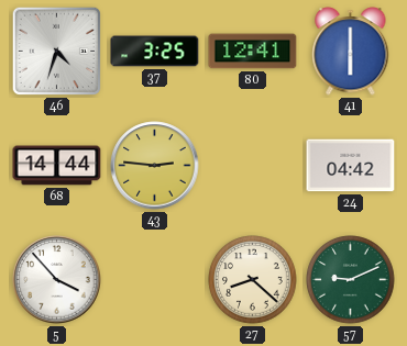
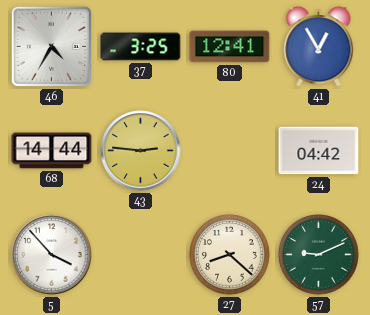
46: 4:33 -> 4:35 (51, 46)
41: 6:00 -> 12:55 (319, 47)
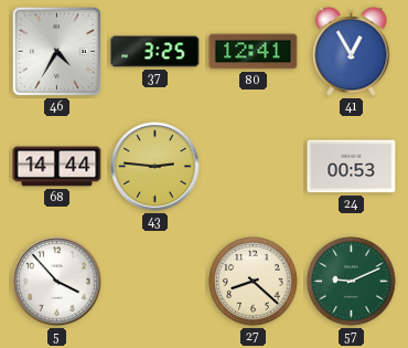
24: 04:42 -> 00:53 (352, 167)
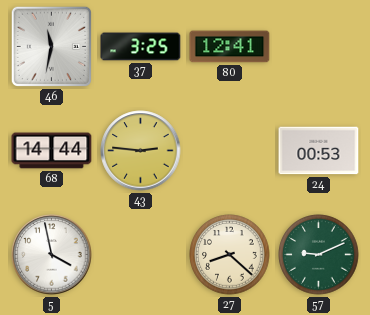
46: 4:35 -> 11:32 (51, 46)
41: 12:55 -> none (352, 52)
5: 3:53 -> 3:58 (52, 255)
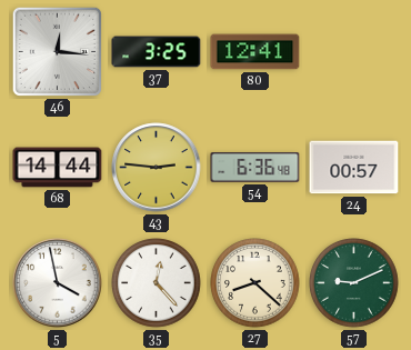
46: 11:32 -> 12:16 (57, 51)
54: none -> 6:36 (255, 168)
24: 00:53 -> 00:57 (354, 168)
35: none -> 12:23 (157, 283)
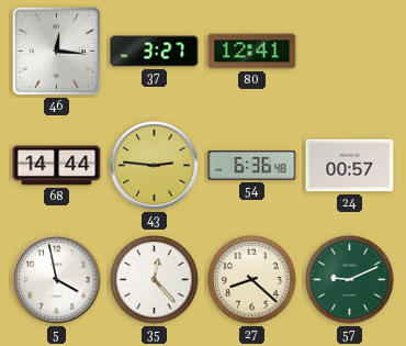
37: 3:25 -> 3:27 (155, 52)
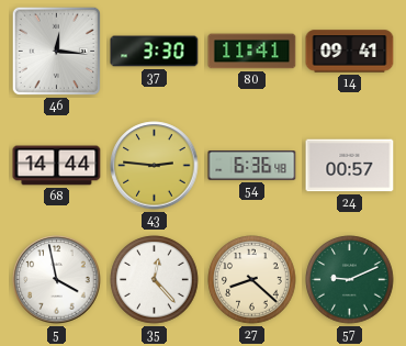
37: 3:27 -> 3:30 (155, 52)
80: 12:41 -> 11:41 (252, 52)
14: none -> 09:41 (350, 52)
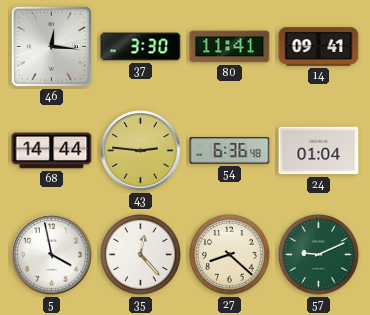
24: 00:57 -> 01:04 (319, 151)
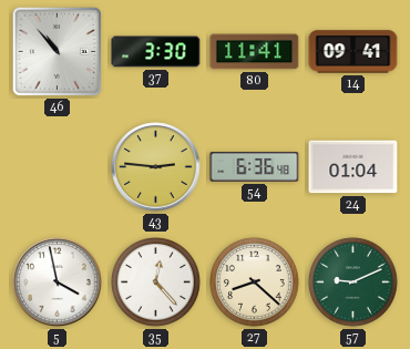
46: 12:16 -> 10:53 (57, 51)
68: 14:44 -> none (52, 151)
